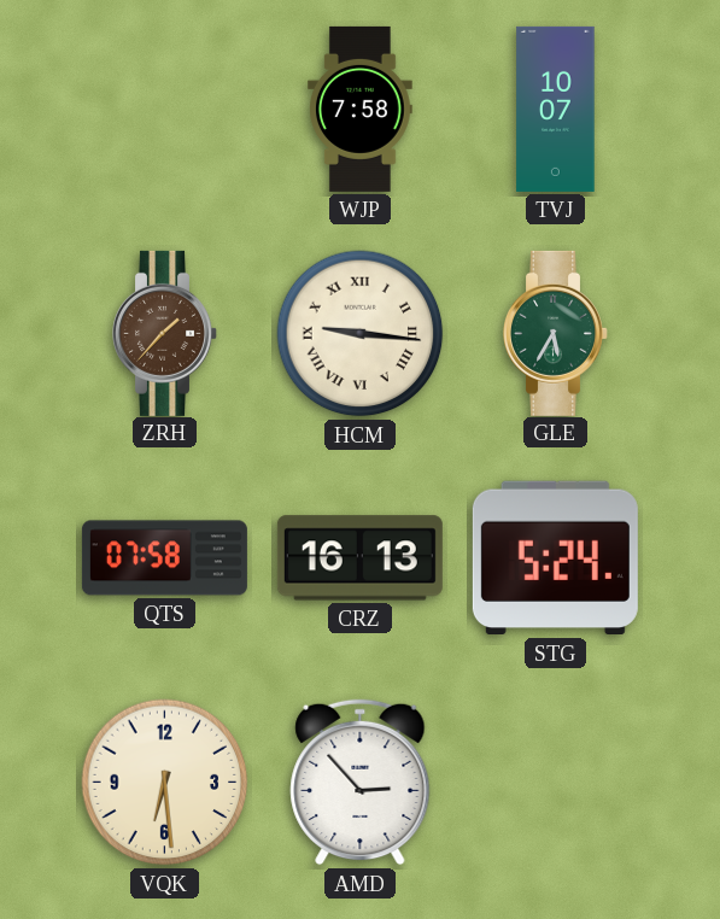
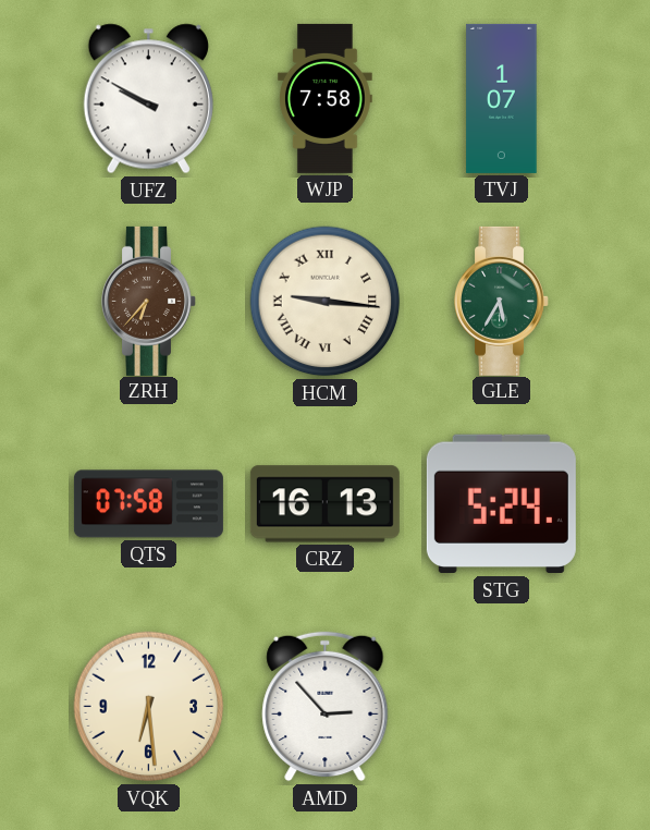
UFZ: none -> 9:50 (148, 99)
TVJ: 10:07 -> 1:07 (502, 98)
ZRH: 1:37 -> 6:37 (149, 301)
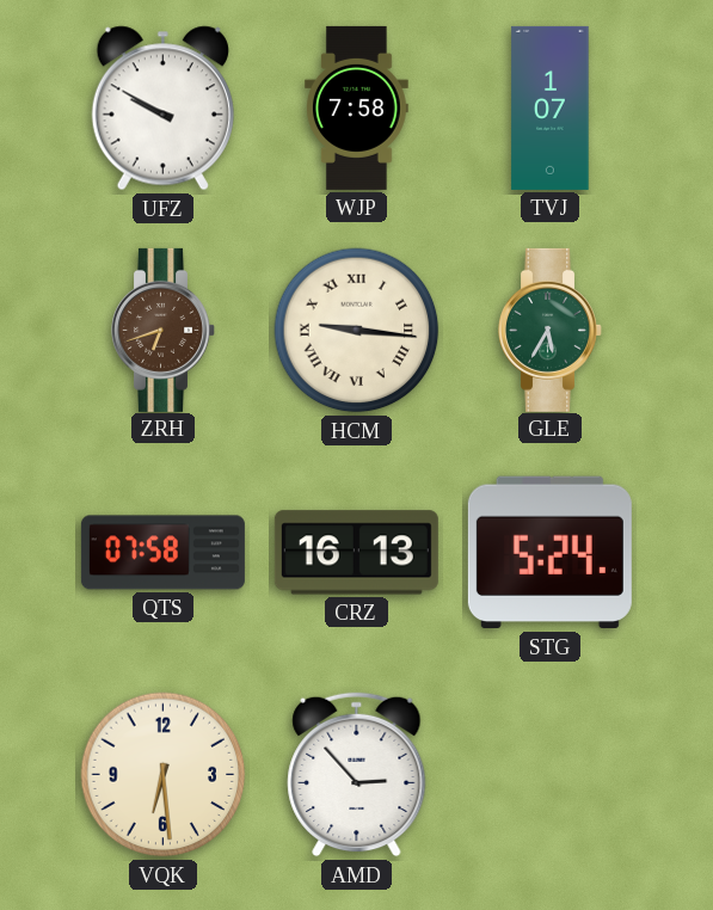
ZRH: 6:37 -> 6:42 (164, 330)
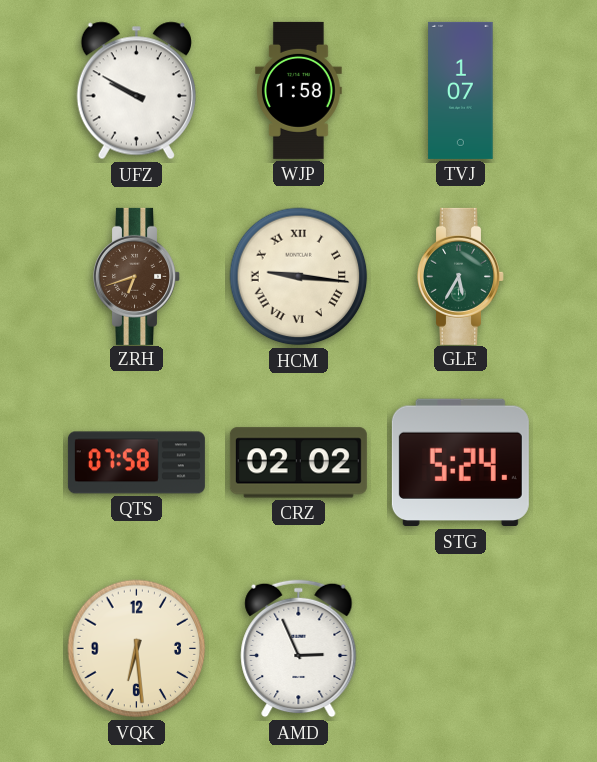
WJP: 7:58 -> 1:58 (298, 90)
CRZ: 16:13 -> 02:02 (298, 463)
AMD: 2:53 -> 2:56 (299, 649)
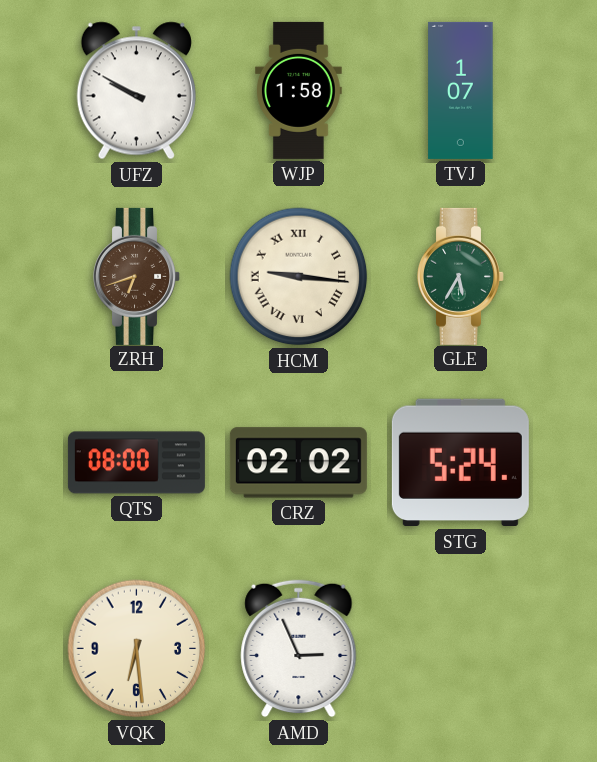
QTS: 07:58 -> 08:00 (136, 463)
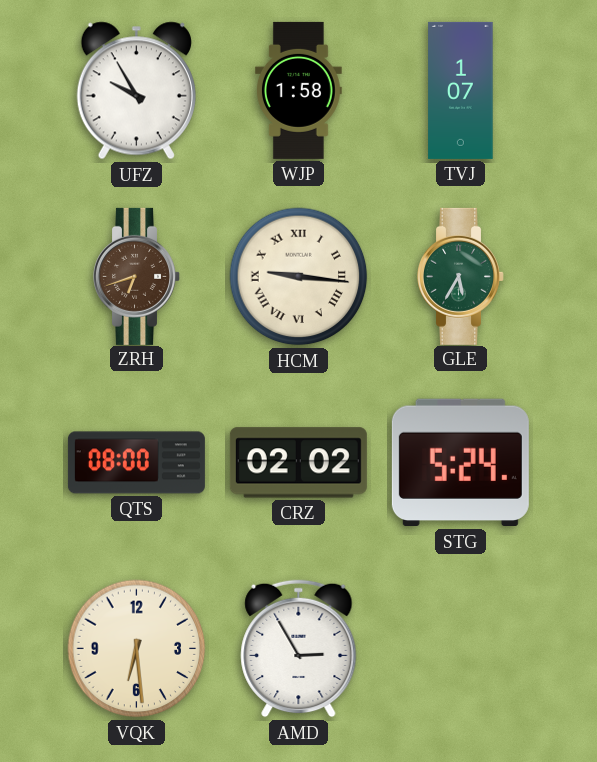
UFZ: 9:50 -> 9:55 (136, 91)
AMD: 2:56 -> 2:55 (299, 649)
